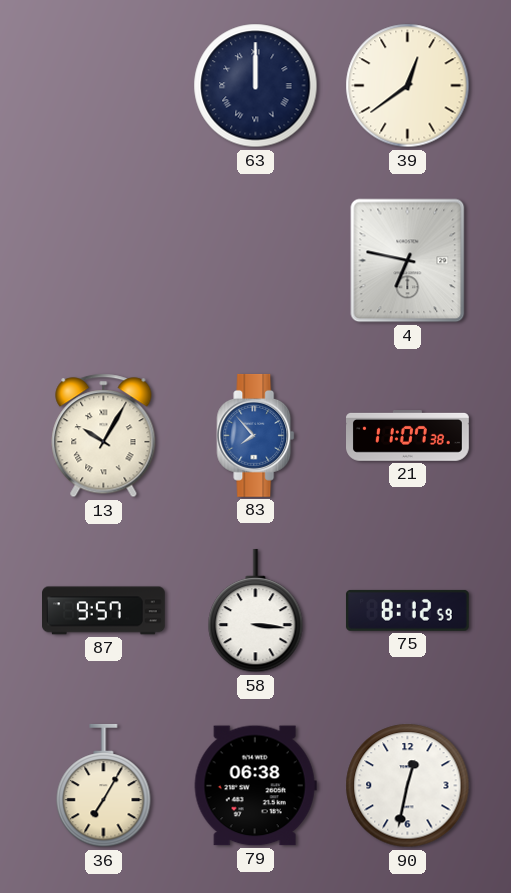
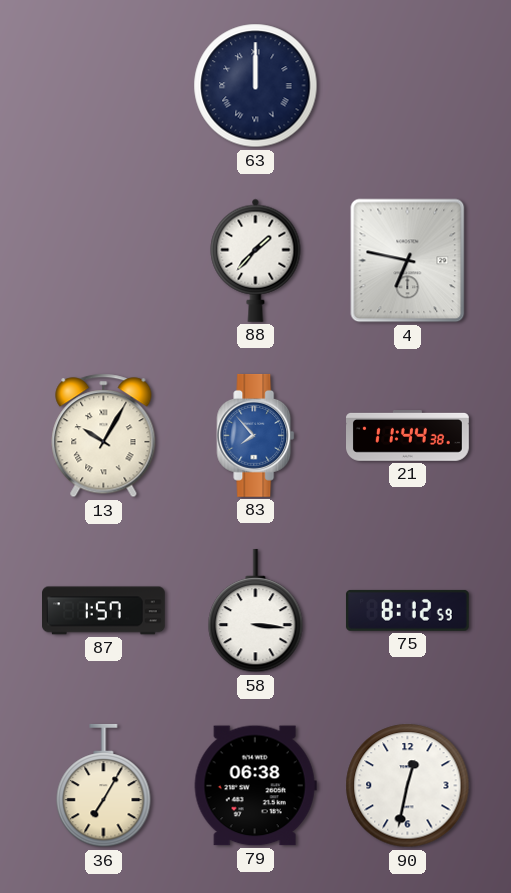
39: 12:39 -> none (408, 86)
88: none -> 1:37 (256, 260)
21: 11:07 -> 11:44 (408, 436)
87: 9:57 -> 1:57 (104, 611)
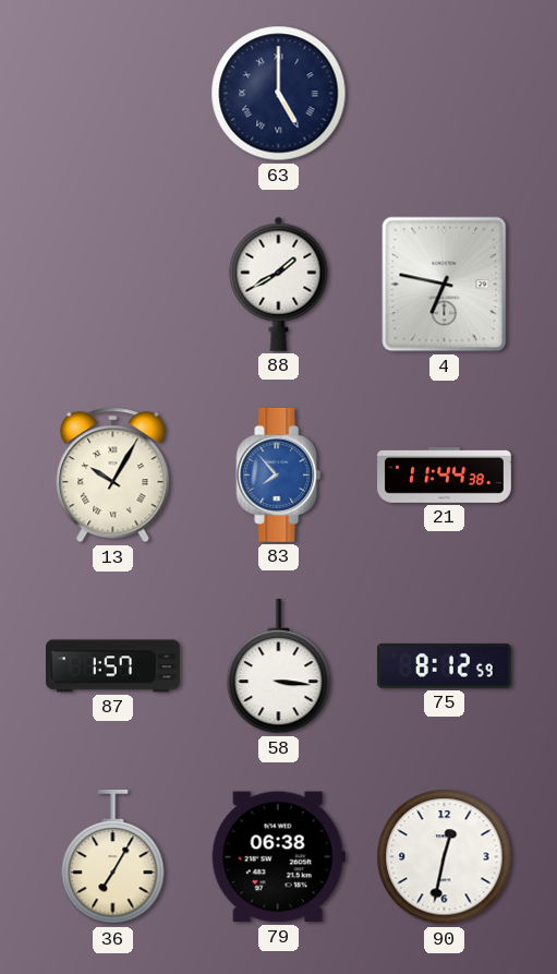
63: 12:00 -> 5:00 (279, 94)
88: 1:37 -> 1:40 (279, 284)
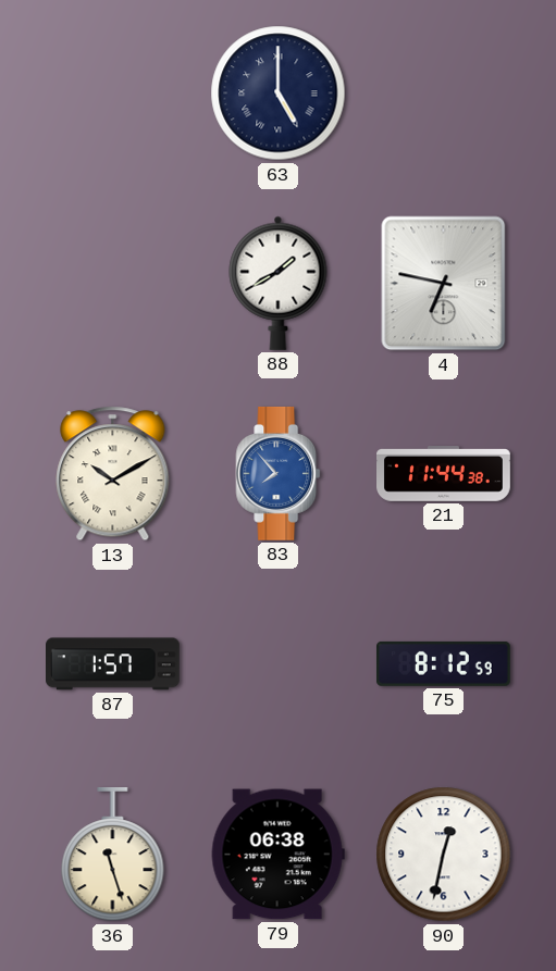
13: 10:05 -> 10:10 (113, 474)
58: 3:16 -> none (279, 666)
36: 7:05 -> 11:27 (113, 855)
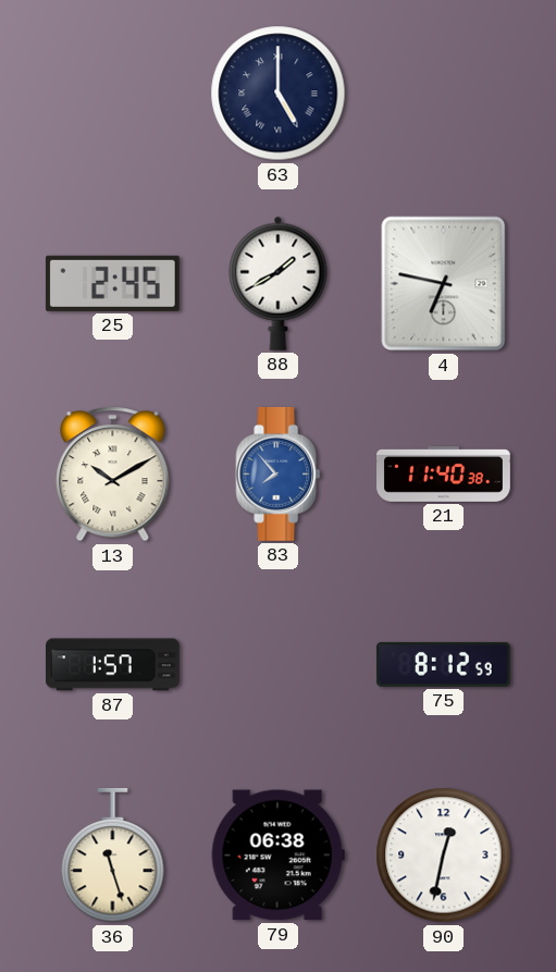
25: none -> 2:45 (112, 283)
21: 11:44 -> 11:40 (444, 475)
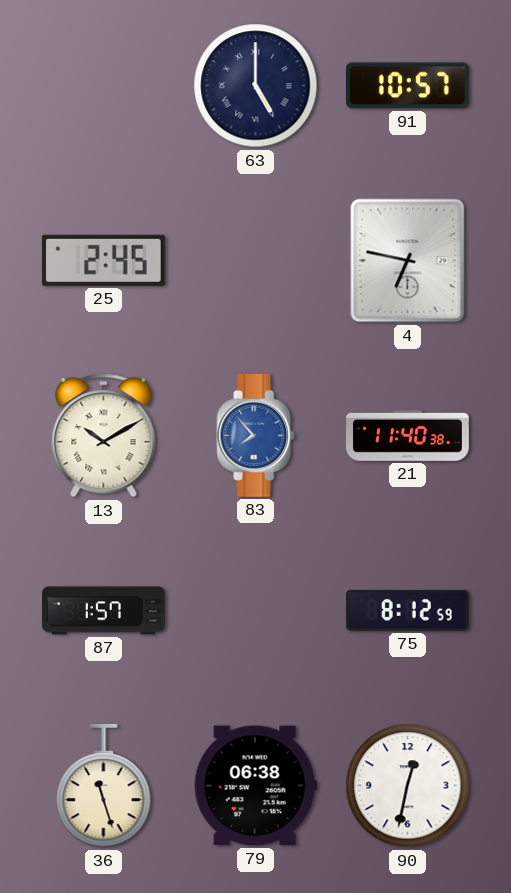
91: none -> 10:57 (407, 86)
88: 1:40 -> none (279, 283)
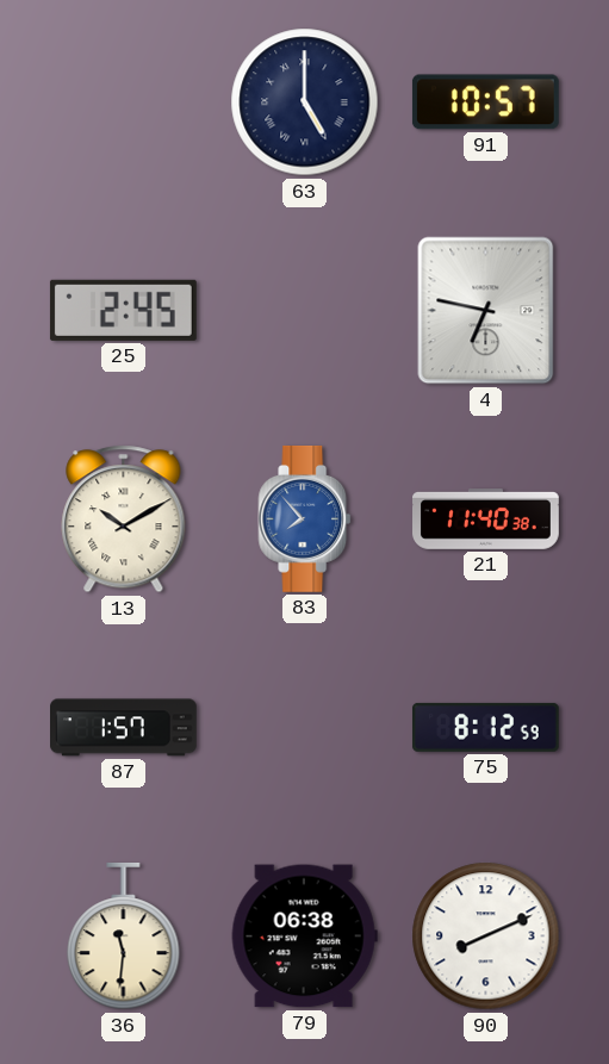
36: 11:27 -> 11:31 (124, 937)
90: 12:32 -> 8:11 (486, 937)
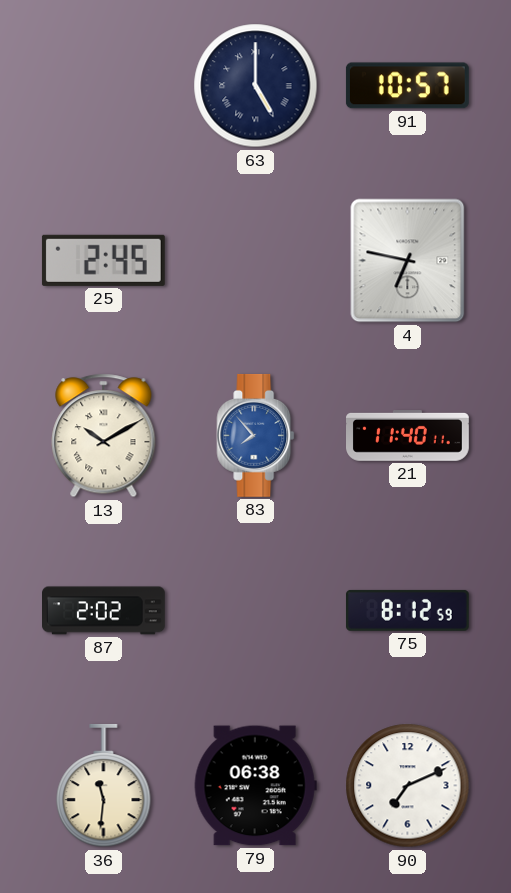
21: 11:40:38 -> 11:40:11 (408, 436)
87: 1:57 -> 2:02 (104, 611)
90: 8:11 -> 7:11 (408, 786)
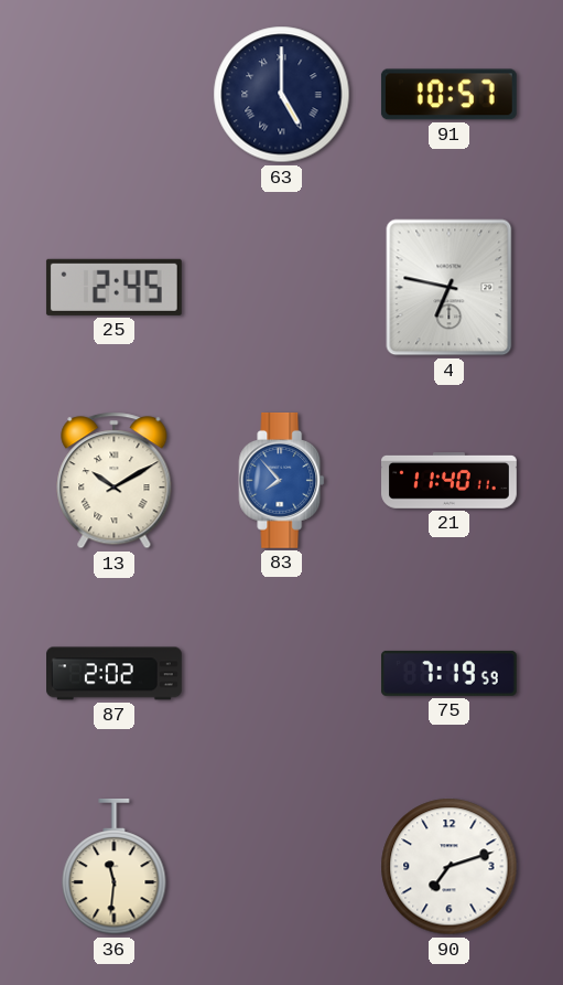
75: 8:12 -> 7:19 (448, 673)
79: 06:38 -> none (255, 786)
90: 7:11 -> 7:12 (450, 867)
